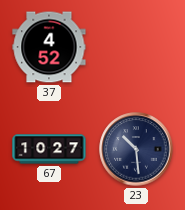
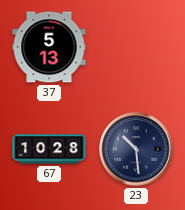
37: 4:52 -> 5:13 (49, 47)
67: 10:27 -> 10:28 (49, 149)
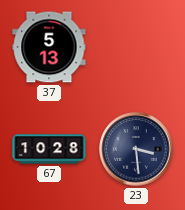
23: 10:29 -> 3:29 (136, 149)
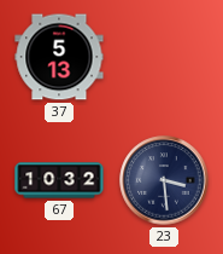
67: 10:28 -> 10:32 (59, 180)
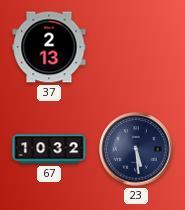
37: 5:13 -> 2:13 (49, 47)
23: 3:29 -> 5:29 (136, 149)
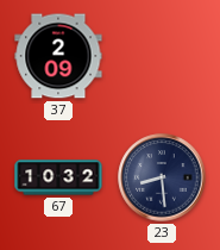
37: 2:13 -> 2:09 (58, 56)
23: 5:29 -> 8:29 (162, 177)
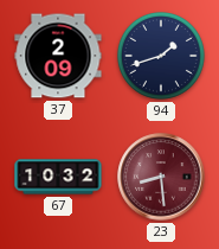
94: none -> 1:42 (161, 56)
23 dial: navy -> burgundy (161, 177)
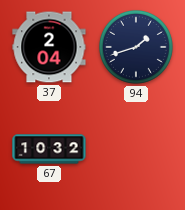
37: 2:09 -> 2:04 (49, 47)
23: 8:29 -> none (161, 177)
